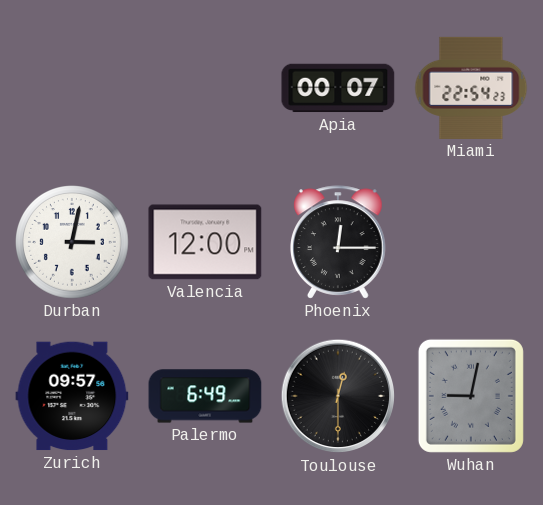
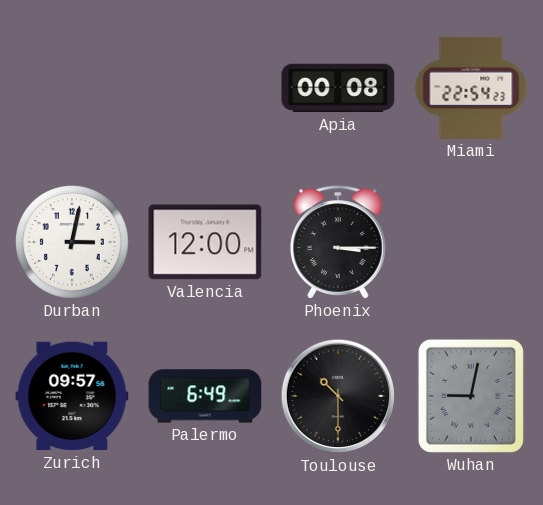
Apia: 00:07 -> 00:08 (338, 88)
Phoenix: 12:15 -> 3:15 (339, 242)
Toulouse: 12:30 -> 10:30 (338, 396)
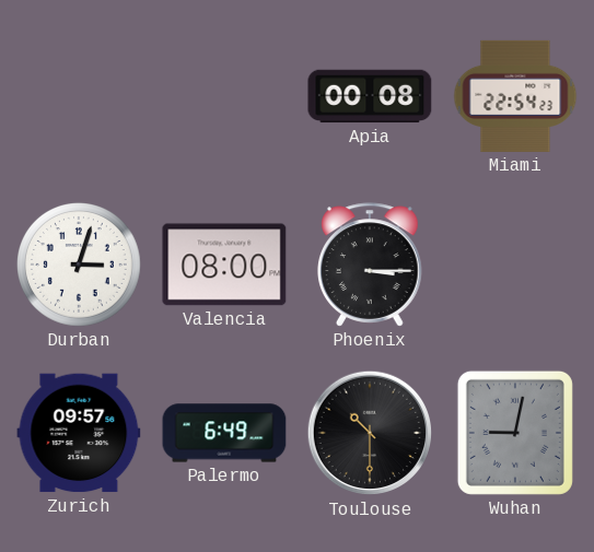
Durban: 3:02 -> 3:03 (80, 266)
Valencia: 12:00 -> 08:00 (224, 265)
